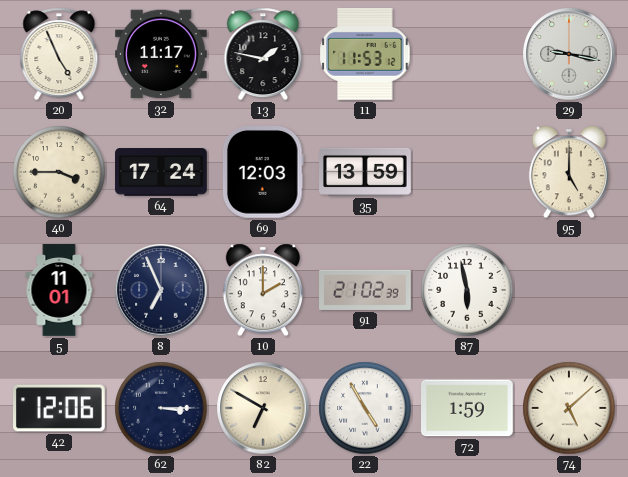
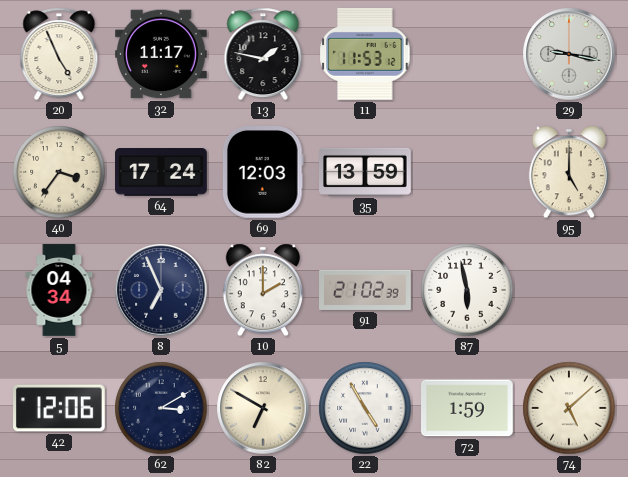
40: 3:45 -> 3:36 (59, 172)
5: 11:01 -> 04:34 (59, 290)
62: 3:15 -> 3:10 (161, 408)
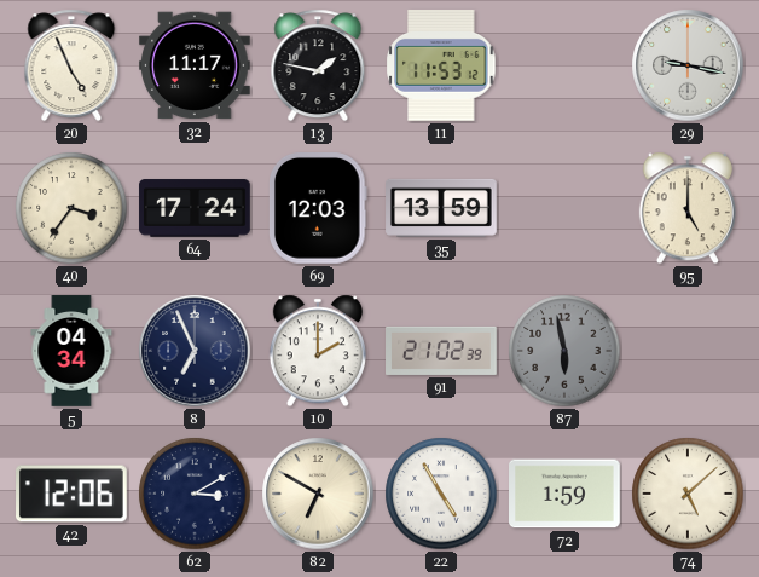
87 dial: white -> grey (564, 351)
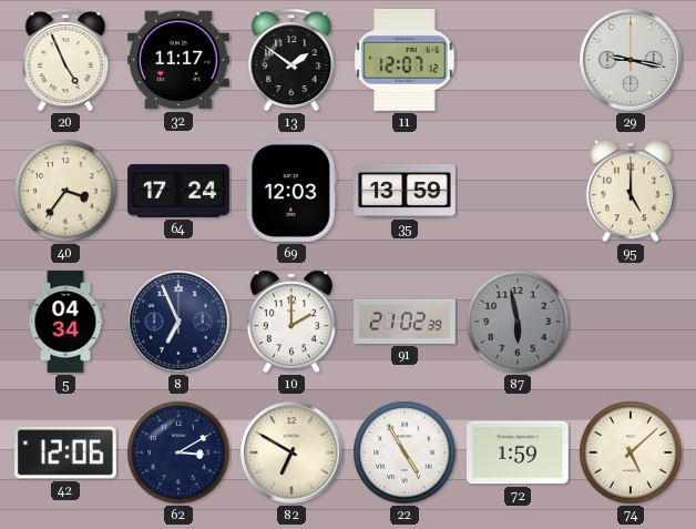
13: 1:47 -> 1:51 (291, 60)
11: 11:53 -> 12:07 (405, 60)
